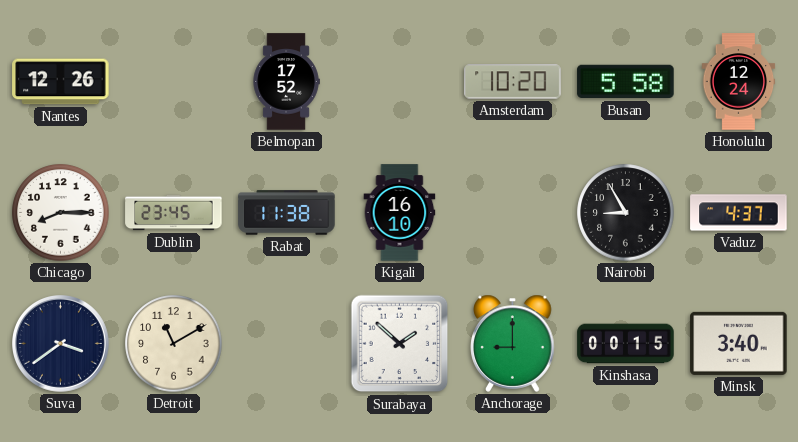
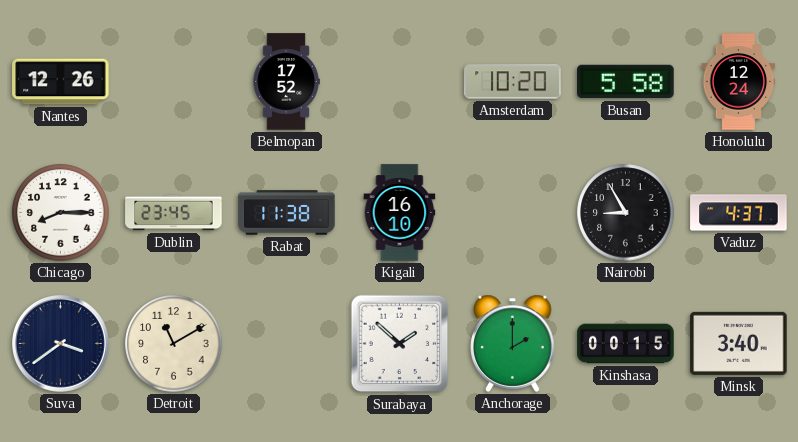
Anchorage: 9:00 -> 2:00 (513, 343)
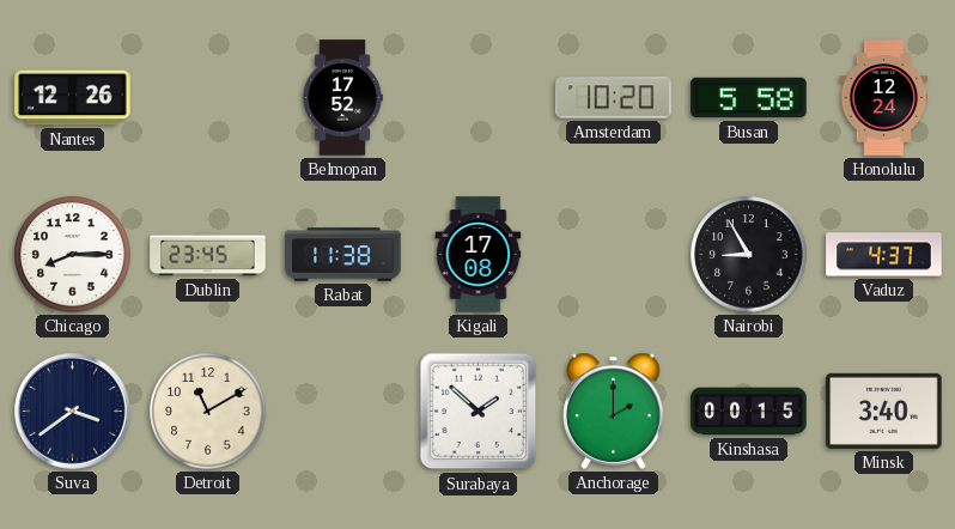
Kigali: 16:10 -> 17:08 (479, 255)
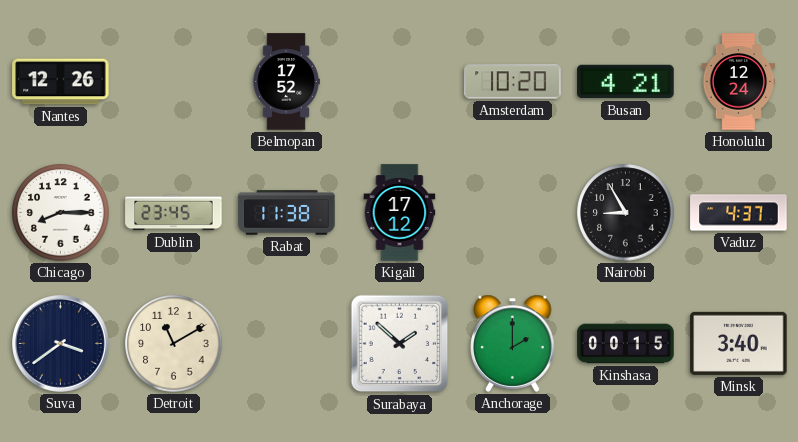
Busan: 5:58 -> 4:21 (626, 82)
Kigali: 17:08 -> 17:12 (400, 213)
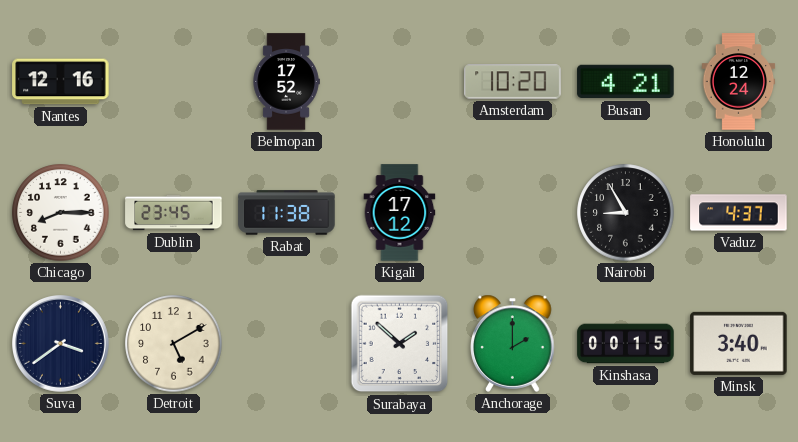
Nantes: 12:26 -> 12:16 (61, 82)
Detroit: 11:10 -> 5:10 (174, 344)
